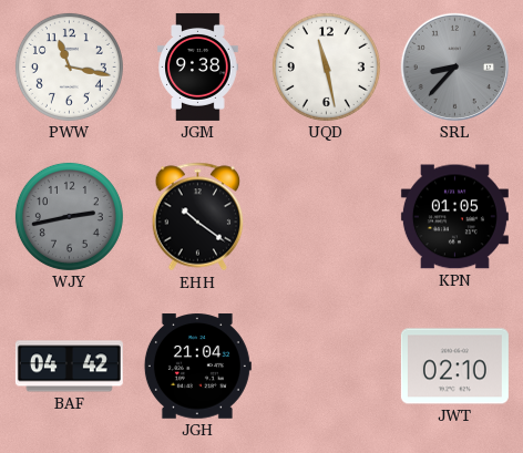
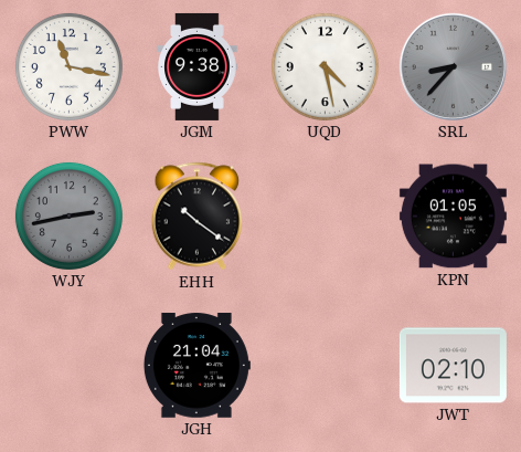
UQD: 11:28 -> 4:28 (325, 66)
BAF: 04:42 -> none (69, 367)
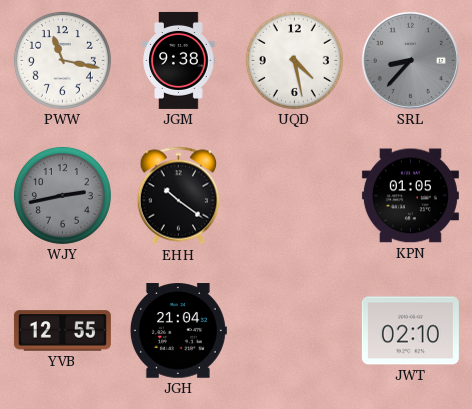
YVB: none -> 12:55 (62, 331)
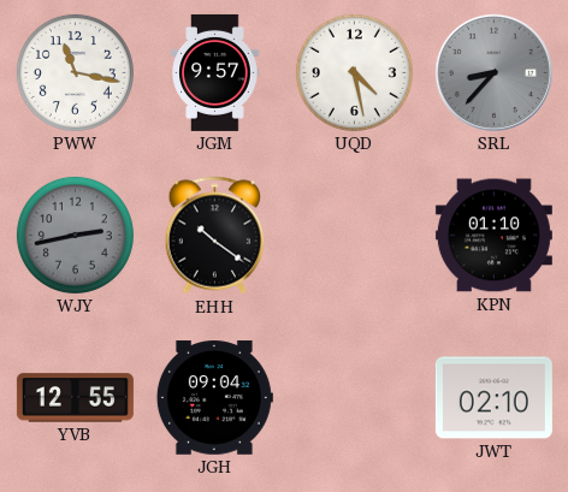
JGM: 9:38 -> 9:57 (215, 72)
KPN: 01:05 -> 01:10 (493, 236)
JGH: 21:04 -> 09:04 (214, 398)
